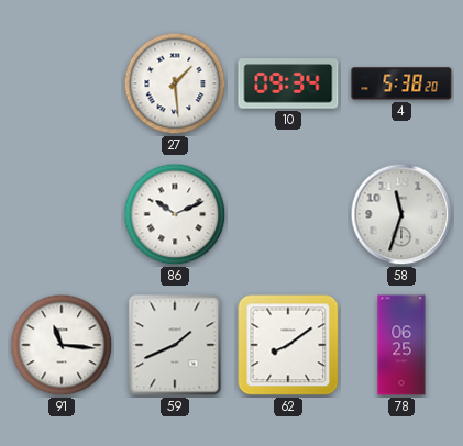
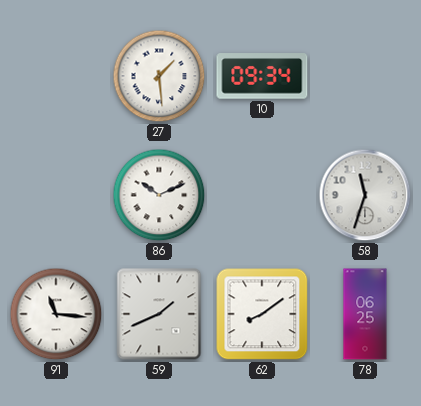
4: 5:38 -> none (401, 83)
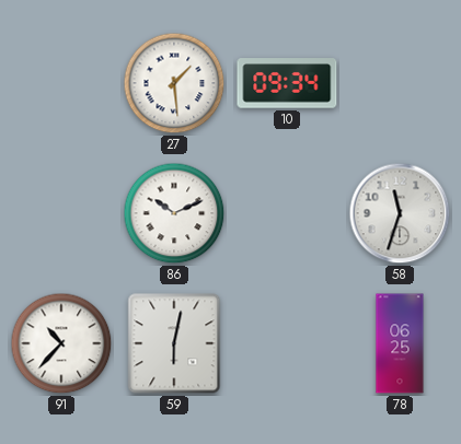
91: 11:16 -> 10:37 (61, 343)
59: 1:41 -> 6:02 (174, 343)
62: 8:09 -> none (262, 314)
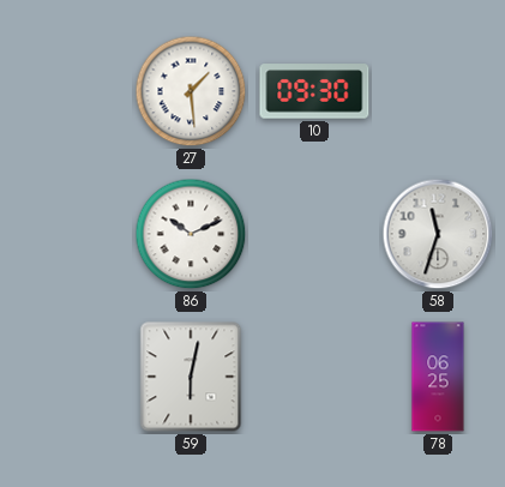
10: 09:34 -> 09:30 (314, 91)
91: 10:37 -> none (61, 343)
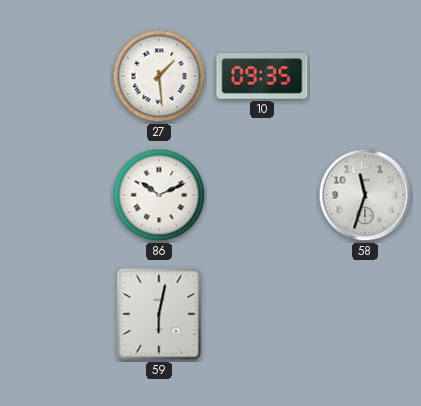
10: 09:30 -> 09:35 (262, 76)
78: 06:25 -> none (438, 377)
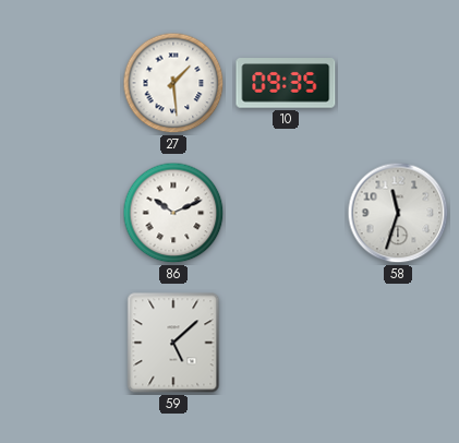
59: 6:02 -> 5:08 (173, 343)
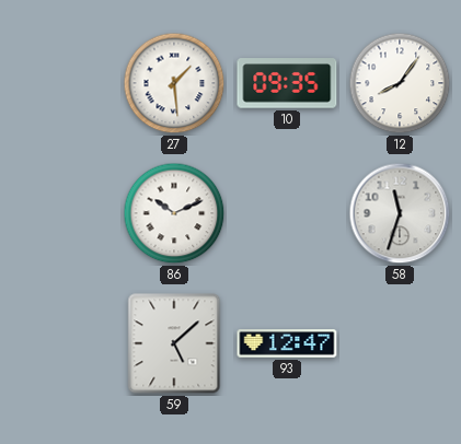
12: none -> 8:06 (400, 83)
93: none -> 12:47 (287, 343)
